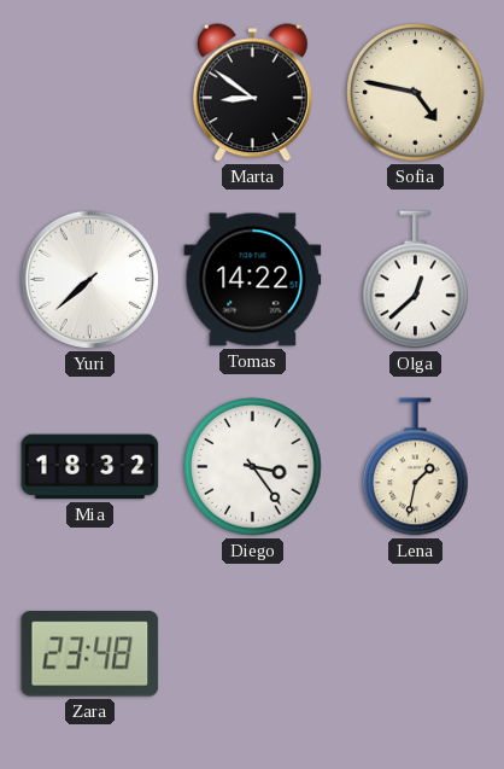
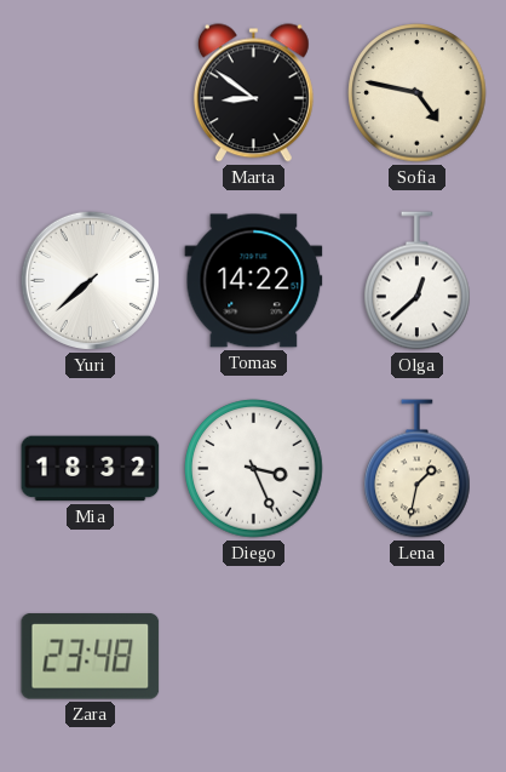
Diego: 3:24 -> 3:26 (254, 469)
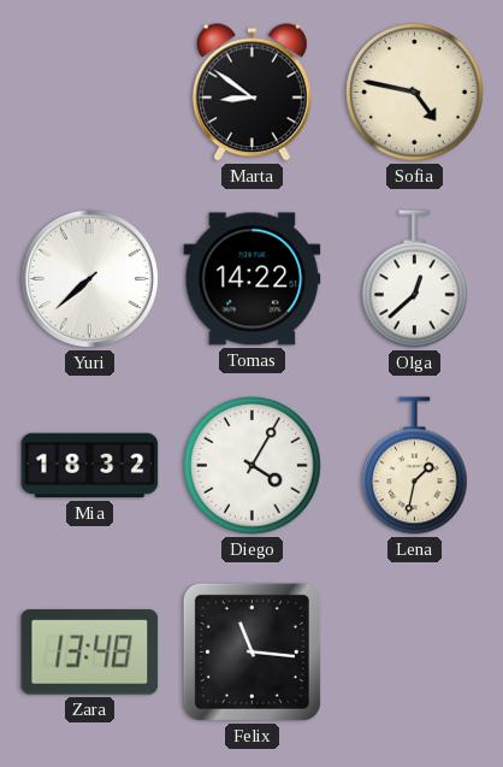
Diego: 3:26 -> 4:05 (253, 466)
Zara: 23:48 -> 13:48 (90, 653)
Felix: none -> 11:16 (251, 651)
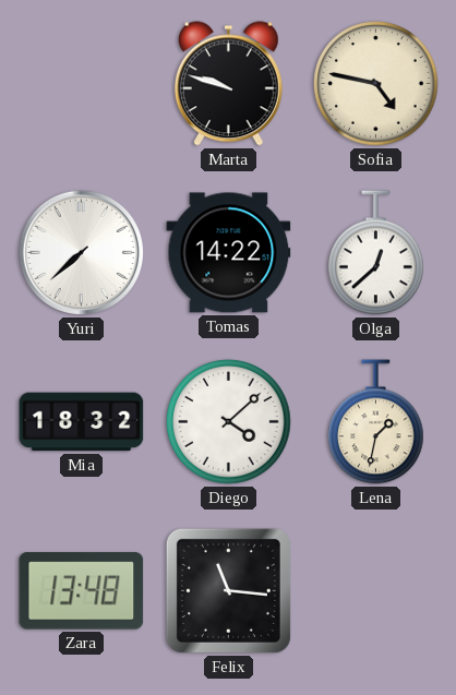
Marta: 8:51 -> 9:48 (228, 84)
Diego: 4:05 -> 4:08 (229, 422)
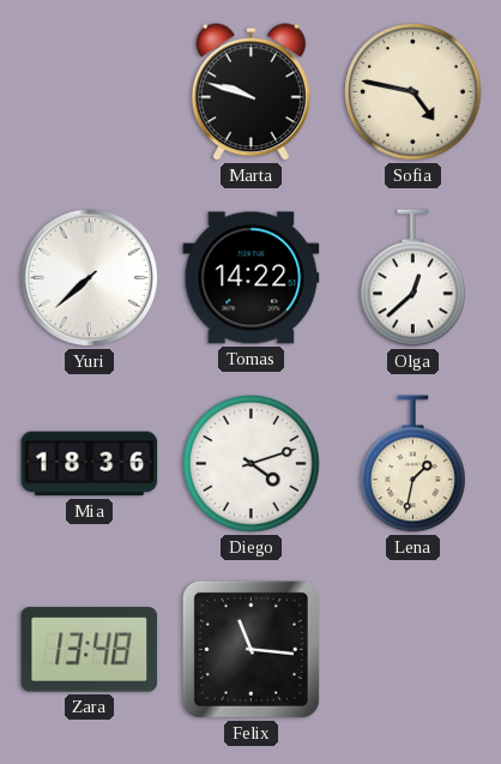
Mia: 18:32 -> 18:36 (90, 464)
Diego: 4:08 -> 4:12 (252, 464)
